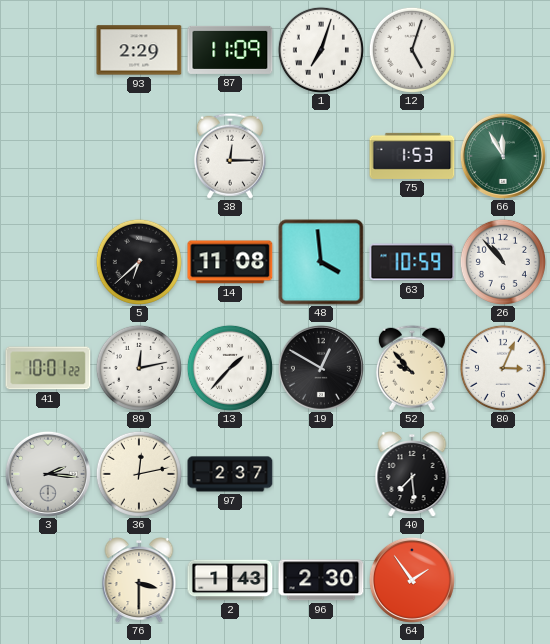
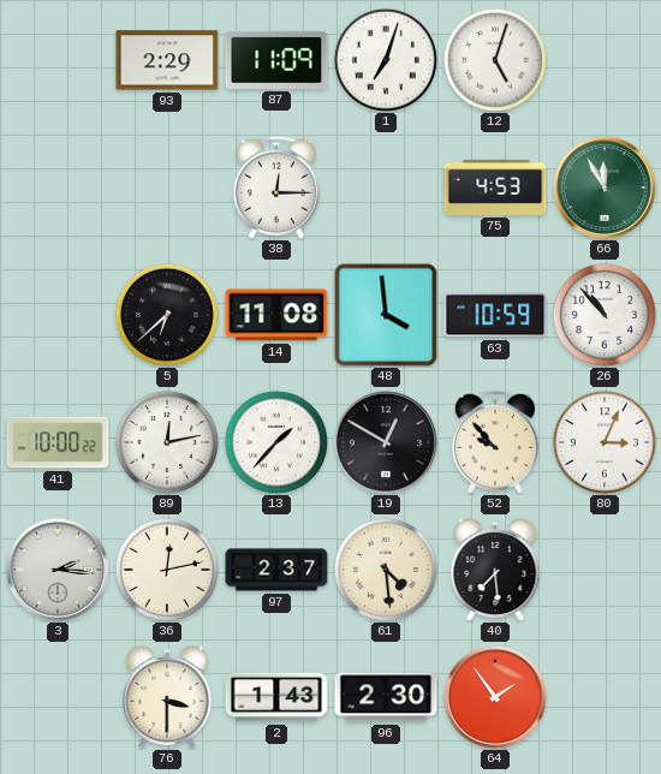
75: 1:53 -> 4:53 (495, 187)
41: 10:01 -> 10:00 (58, 442)
61: none -> 4:29 (386, 570)
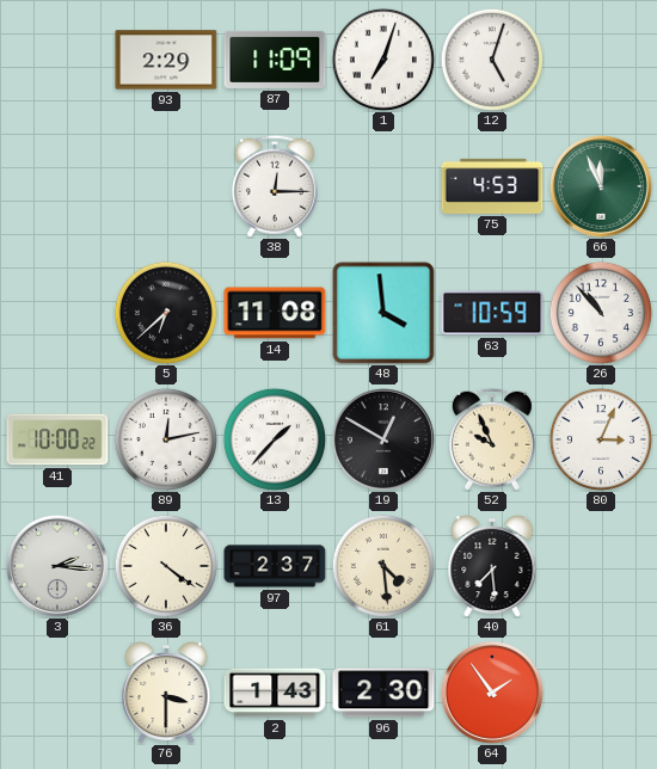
66: 11:55 -> 11:56 (601, 186)
52: 9:53 -> 9:56 (492, 439)
36: 12:13 -> 4:21 (166, 566)
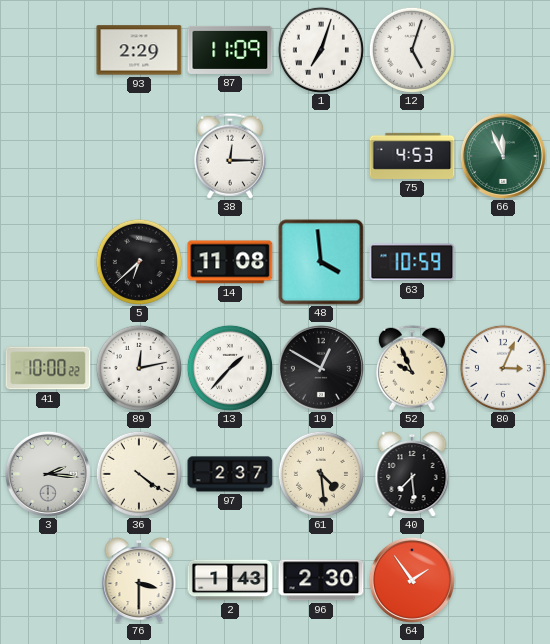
26: 10:53 -> none (601, 313)
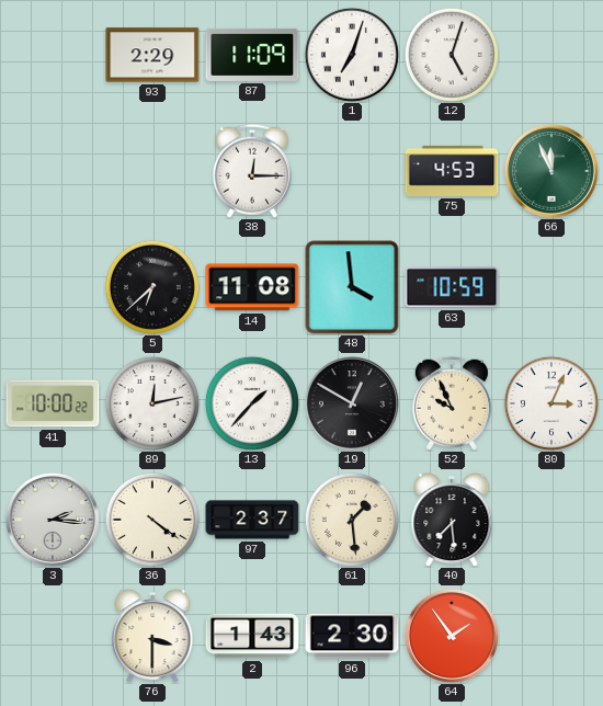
61: 4:29 -> 1:29 (352, 520)
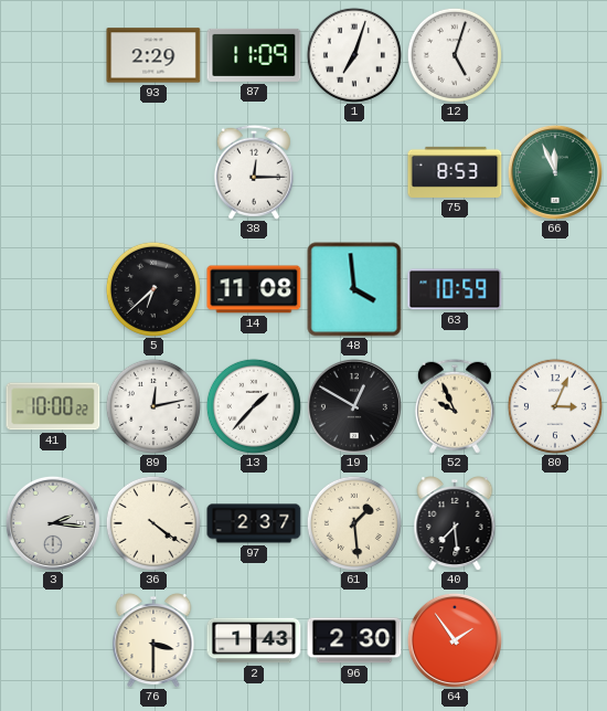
75: 4:53 -> 8:53 (455, 172)
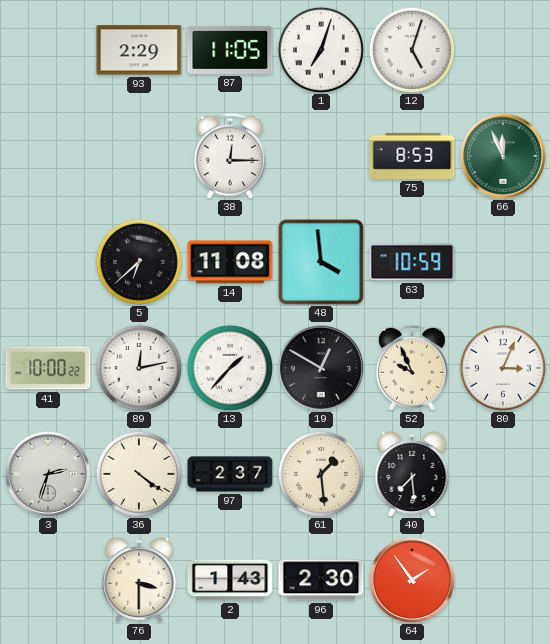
87: 11:09 -> 11:05 (230, 50)
3: 2:16 -> 2:33 (48, 474)
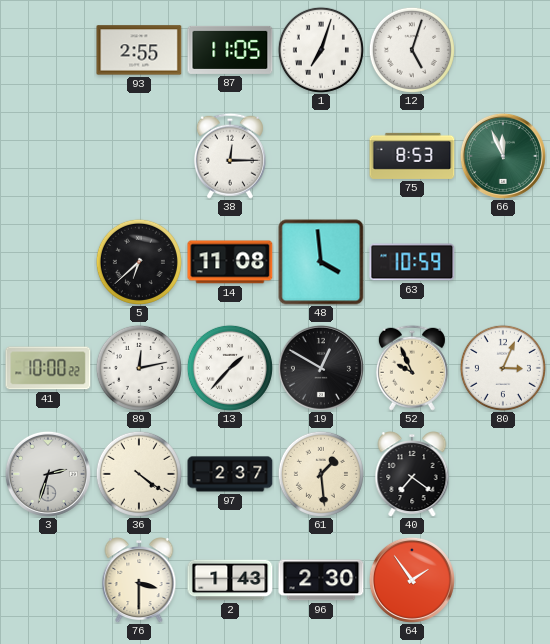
93: 2:29 -> 2:55 (139, 50)
40: 7:29 -> 7:21 (412, 474)
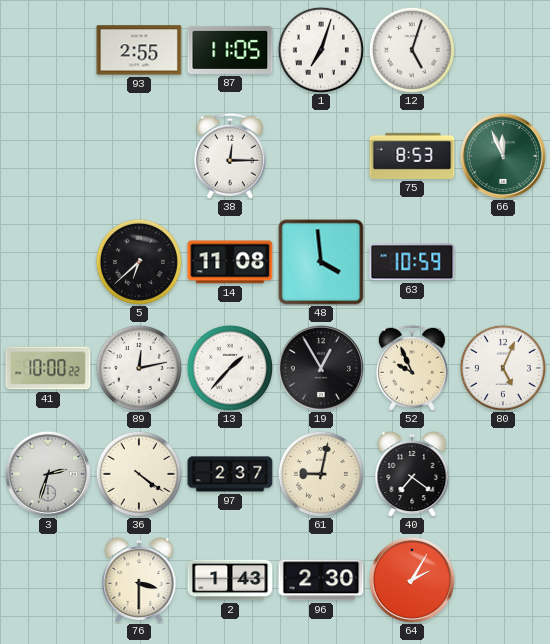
19: 12:50 -> 12:55 (321, 368)
80: 3:04 -> 5:04 (503, 368)
61: 1:29 -> 9:02 (321, 474)
64: 1:54 -> 2:05 (412, 580)
